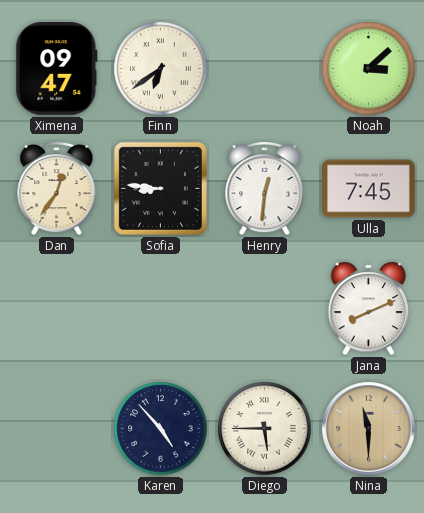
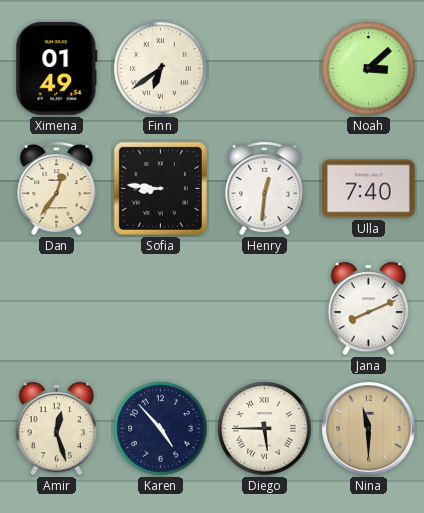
Ximena: 09:47 -> 01:49 (57, 69)
Ulla: 7:45 -> 7:40 (369, 189)
Amir: none -> 12:27 (57, 429)
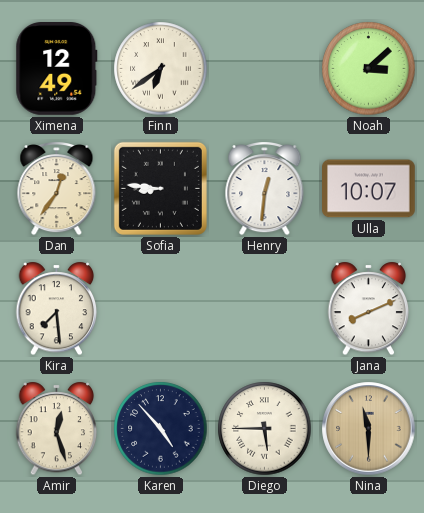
Ximena: 01:49 -> 12:49 (57, 69)
Ulla: 7:40 -> 10:07 (369, 189)
Kira: none -> 7:29 (57, 309)
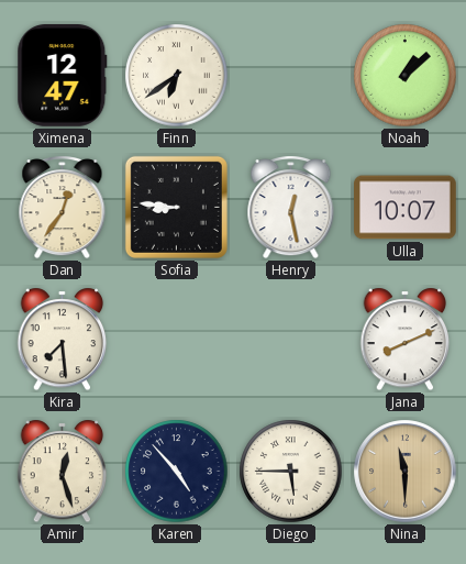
Ximena: 12:49 -> 12:47 (63, 76)
Noah: 3:08 -> 1:08 (406, 76)
Henry: 12:31 -> 12:28 (291, 208)
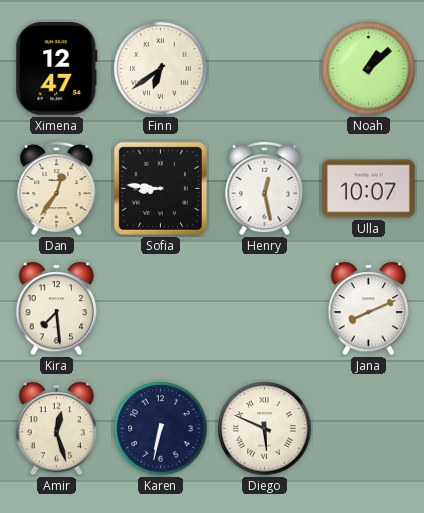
Karen: 4:53 -> 6:32 (161, 429)
Diego: 5:45 -> 5:49 (265, 429)
Nina: 11:30 -> none (406, 472)
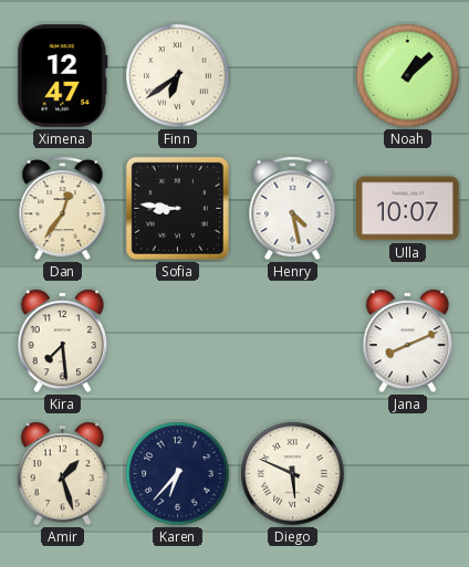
Henry: 12:28 -> 4:28 (293, 209)
Amir: 12:27 -> 1:27 (63, 474)
Karen: 6:32 -> 6:37 (178, 474)
